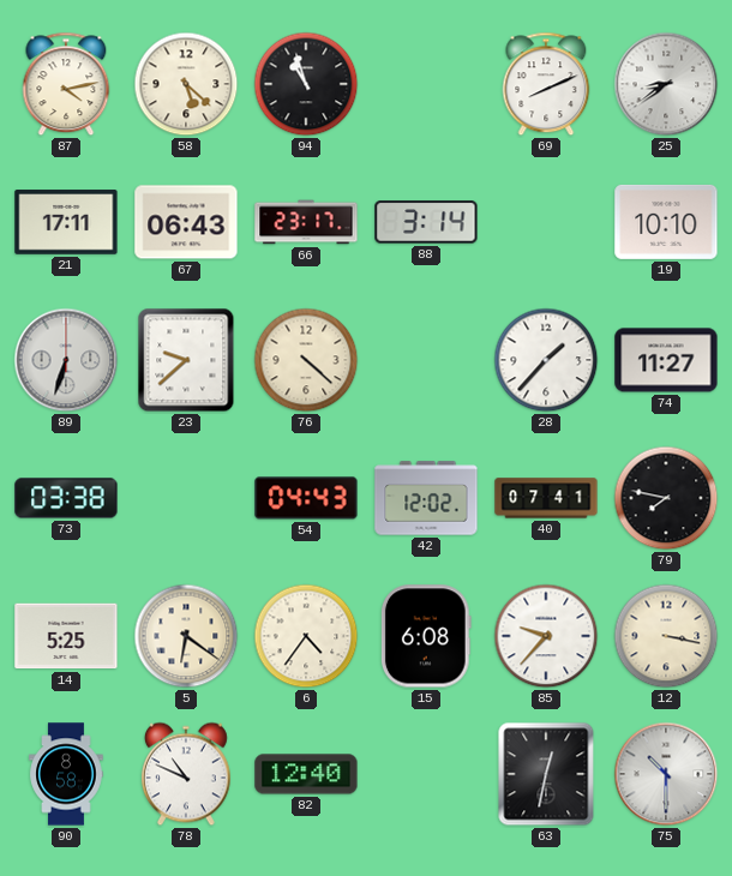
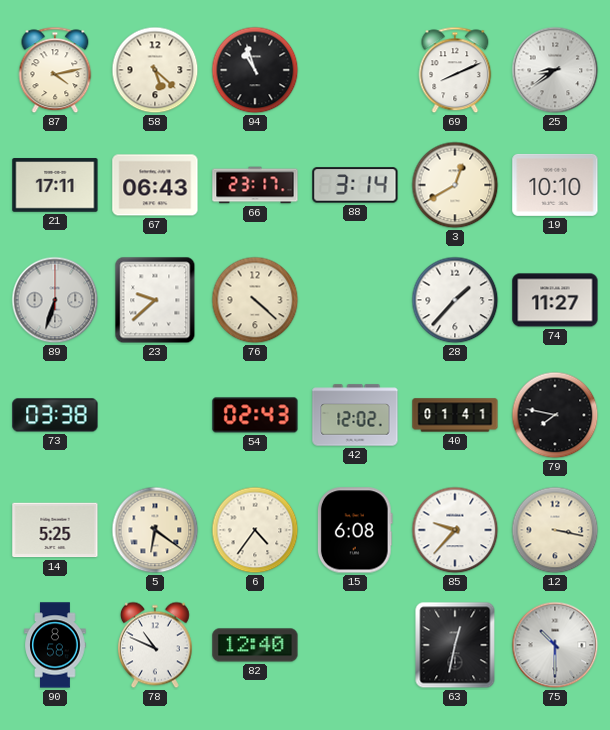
3: none -> 12:40 (455, 185)
54: 04:43 -> 02:43 (255, 415)
40: 07:41 -> 01:41 (455, 415)
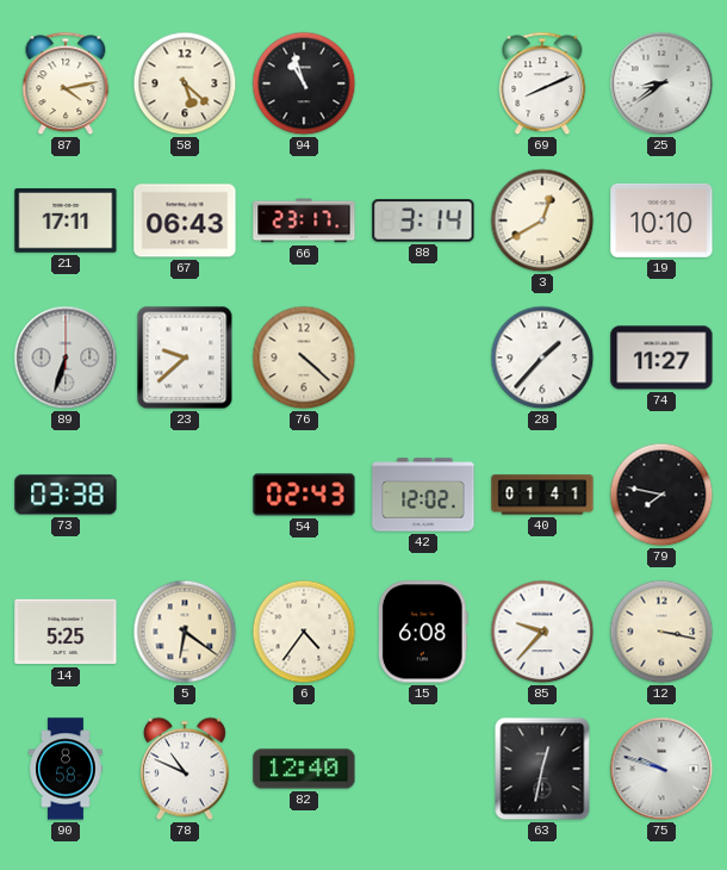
75: 10:30 -> 9:48 (661, 769)
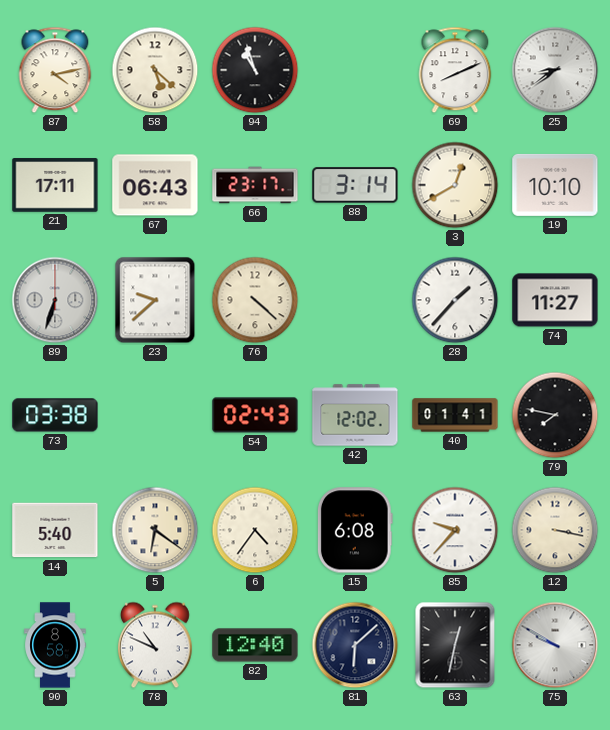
14: 5:25 -> 5:40 (55, 530)
81: none -> 6:08 (355, 645)
75: 9:48 -> 9:50 (555, 645)
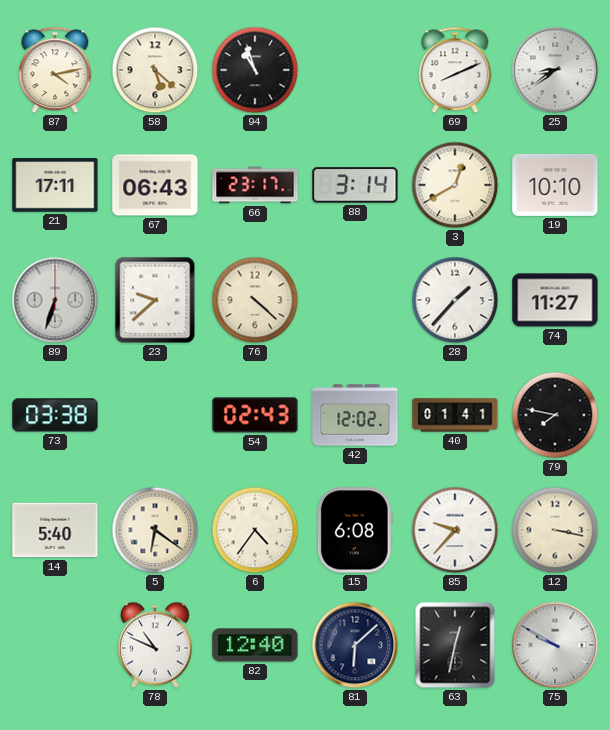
90: 8:58 -> none (55, 645)
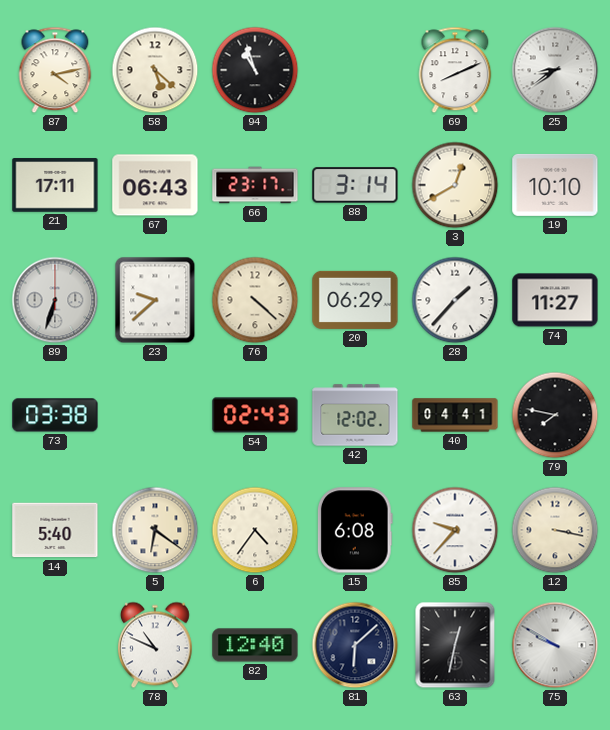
20: none -> 06:29 (355, 300)
40: 01:41 -> 04:41 (455, 415)
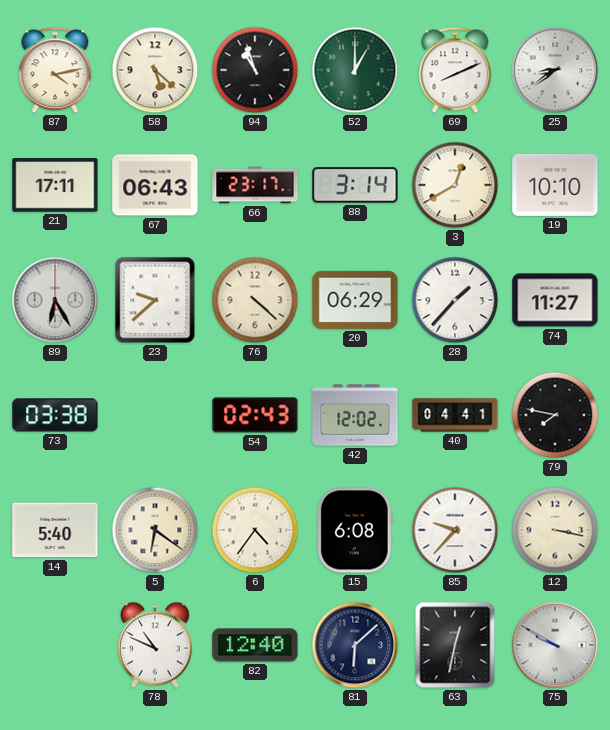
52: none -> 1:00 (355, 70)
89: 6:33 -> 6:25 (55, 300)
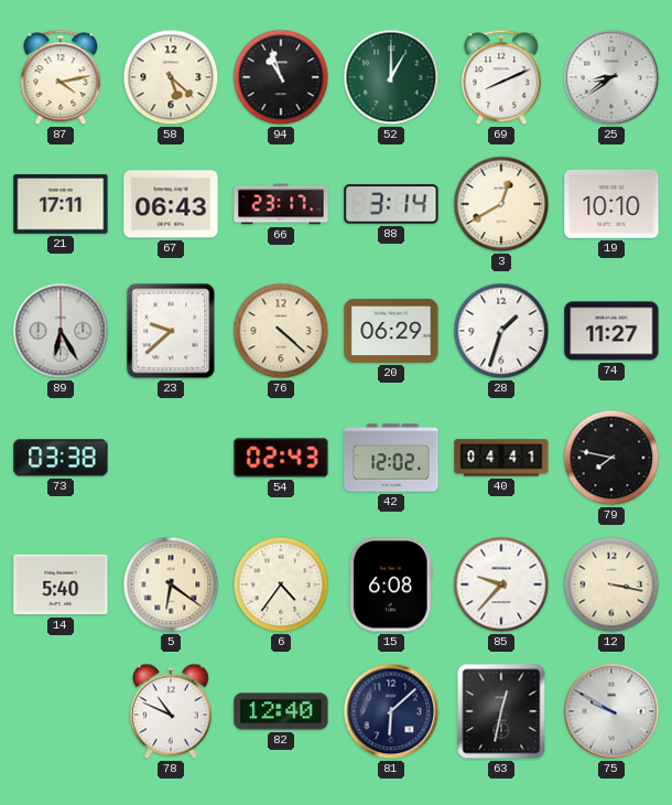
28: 1:37 -> 1:33 (501, 331)
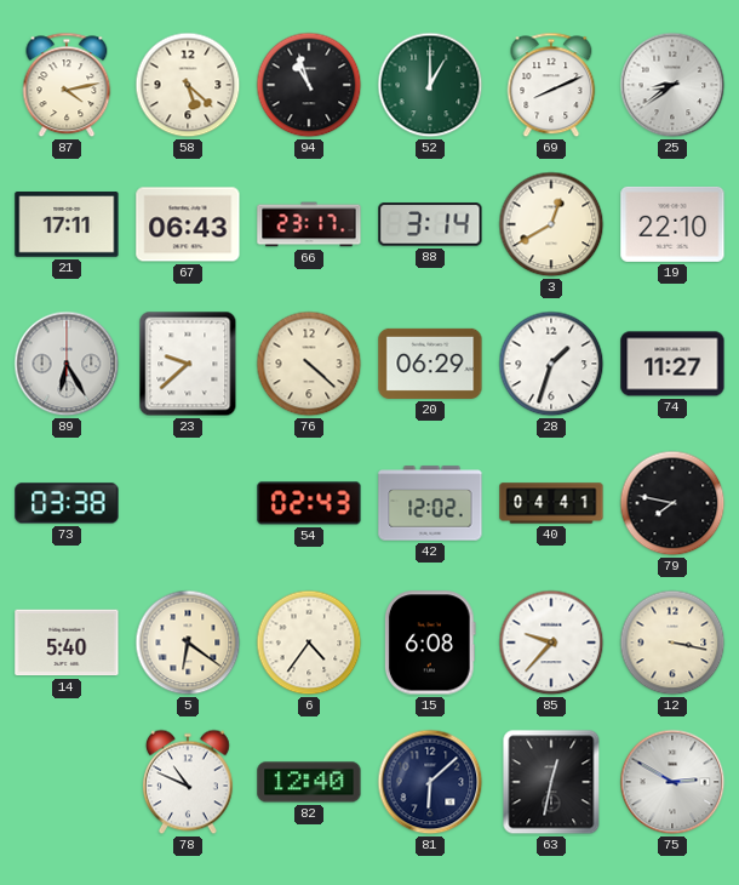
19: 10:10 -> 22:10 (672, 224)
75: 9:50 -> 2:50 (672, 782)
